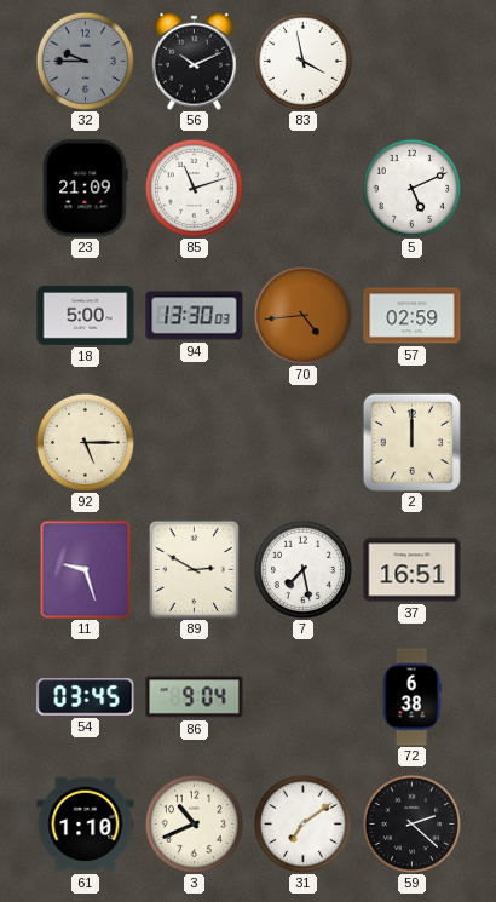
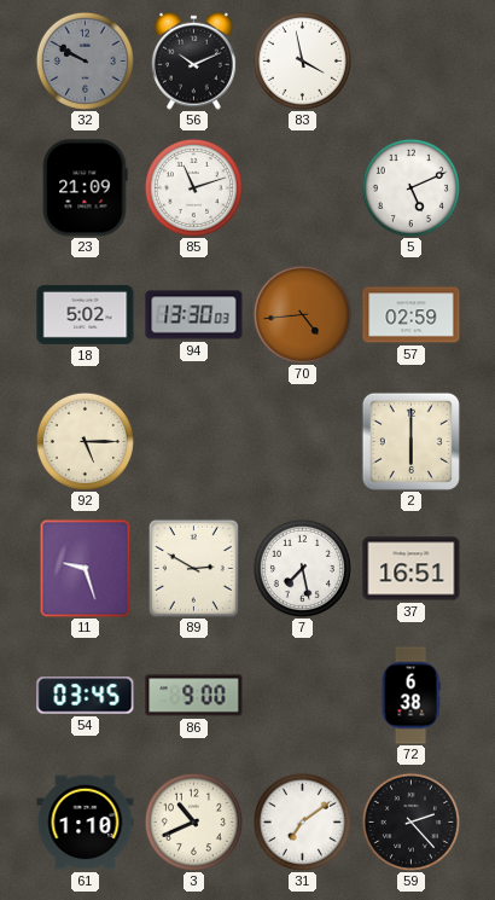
32: 9:45 -> 9:50 (85, 60)
18: 5:00 -> 5:02 (86, 314)
2: 12:00 -> 6:00 (410, 441)
86: 9:04 -> 9:00 (194, 696)
59: 2:22 -> 2:23 (410, 821)
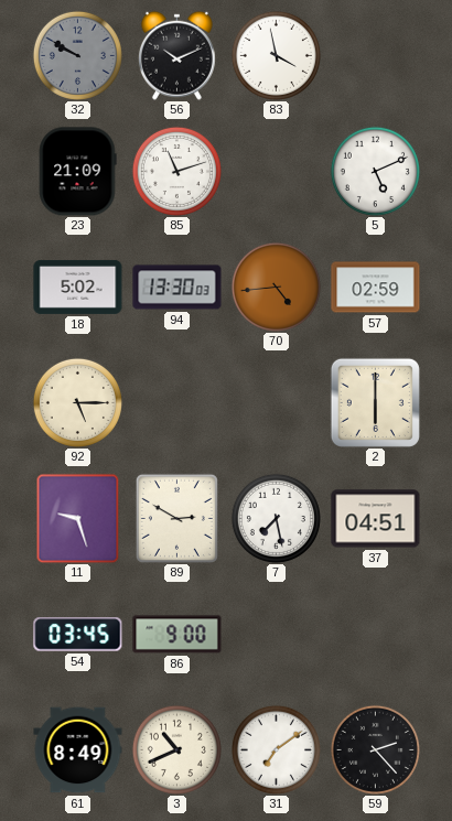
37: 16:51 -> 04:51 (376, 519)
72: 6:38 -> none (410, 696)
61: 1:10 -> 8:49 (78, 750)
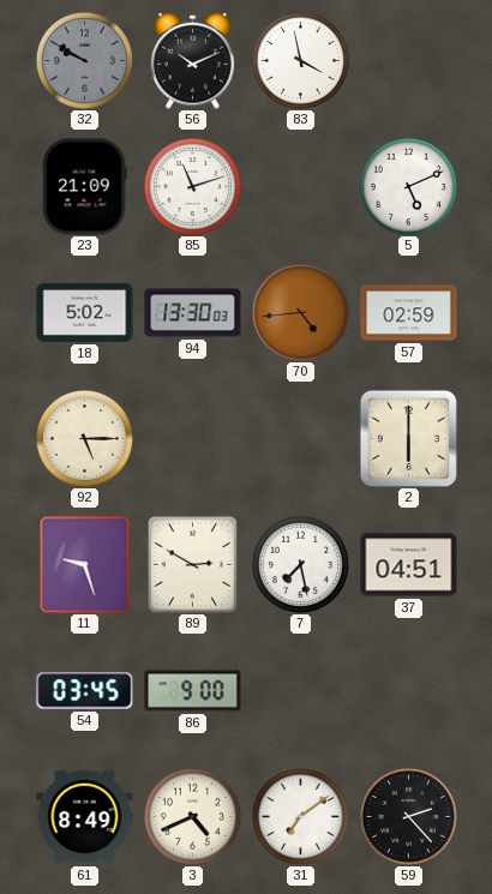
3: 10:41 -> 4:41 (192, 816)
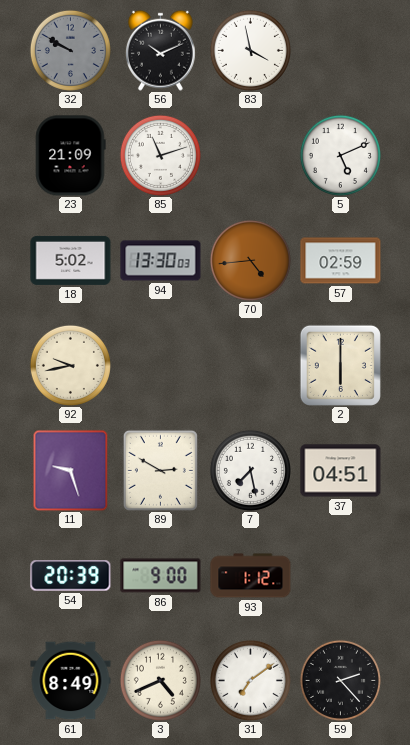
92: 5:15 -> 9:43 (70, 365)
54: 03:45 -> 20:39 (71, 576)
93: none -> 1:12 (251, 576)
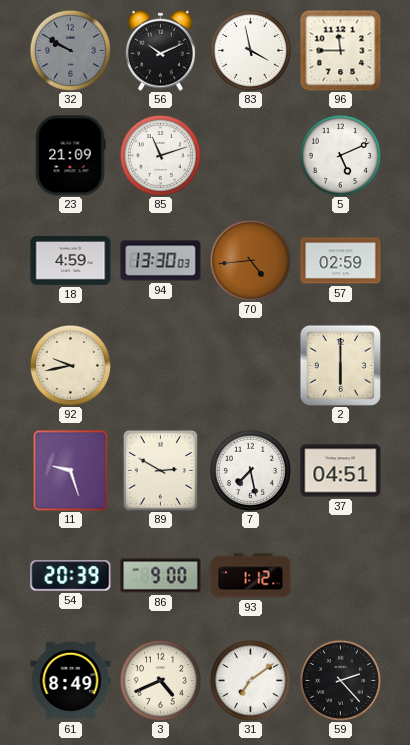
96: none -> 11:45 (340, 50)
18: 5:02 -> 4:59 (71, 260)
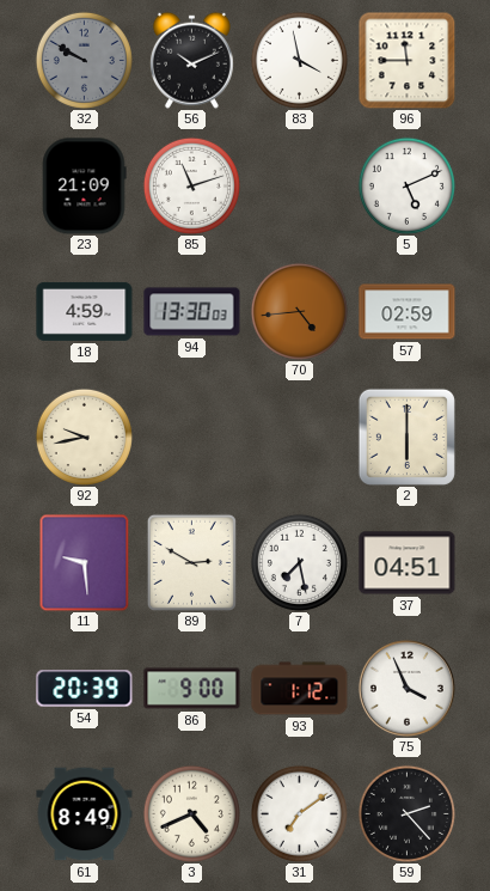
11: 9:27 -> 9:29 (85, 562)
75: none -> 3:56 (406, 688)
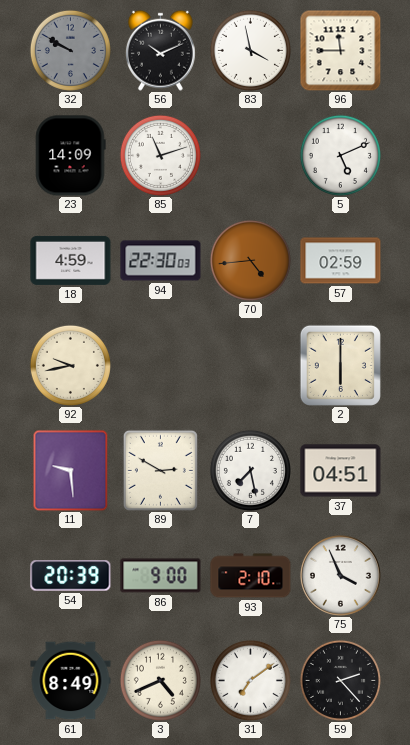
23: 21:09 -> 14:09 (70, 156)
94: 13:30 -> 22:30 (161, 261)
93: 1:12 -> 2:10 (251, 576)
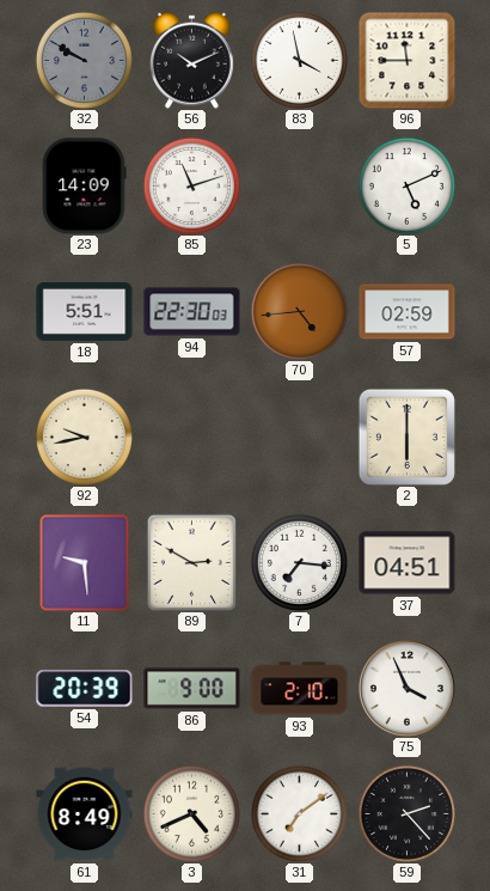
18: 4:59 -> 5:51 (85, 311)
7: 7:28 -> 7:16 (299, 562)
